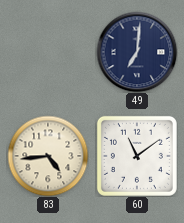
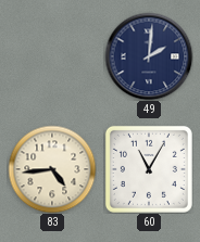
49: 7:01 -> 2:01 (149, 56)
60: 11:09 -> 11:05 (149, 169)
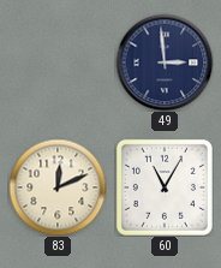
49: 2:01 -> 2:59 (165, 62)
83: 4:44 -> 12:11 (58, 187)
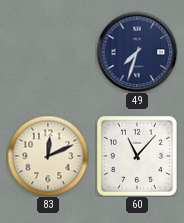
49: 2:59 -> 7:33 (137, 52)
60: 11:05 -> 11:07 (137, 156)
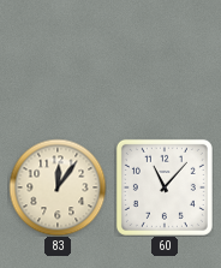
49: 7:33 -> none (137, 52)
83: 12:11 -> 12:06 (58, 187)
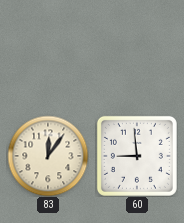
60: 11:07 -> 8:59 (137, 156)
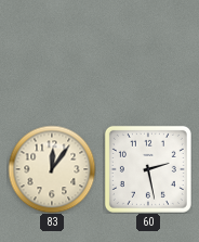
60: 8:59 -> 2:28 (148, 169)
